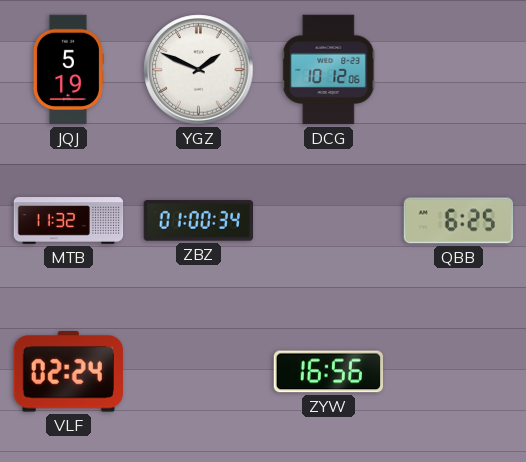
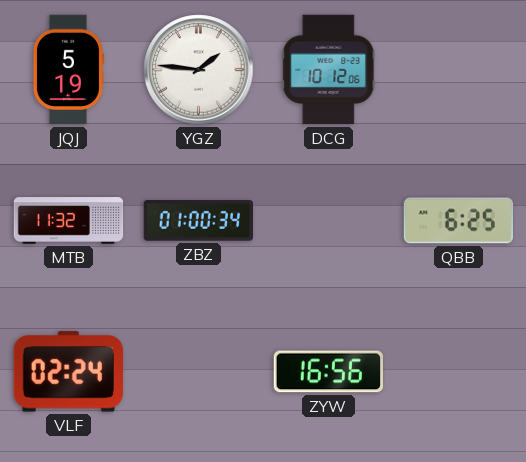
YGZ: 1:49 -> 1:46 (199, 70)
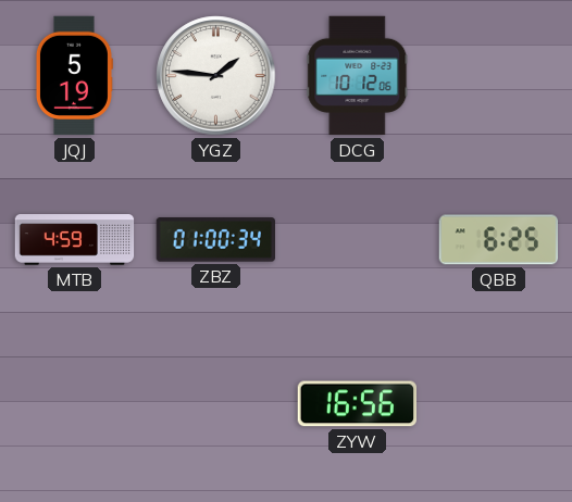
MTB: 11:32 -> 4:59 (75, 240)
VLF: 02:24 -> none (68, 372)
